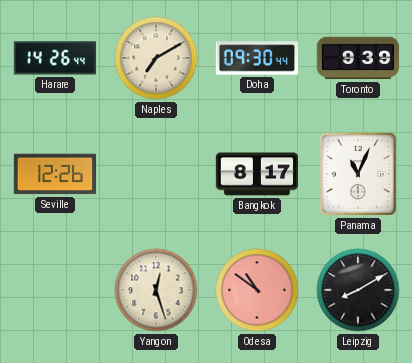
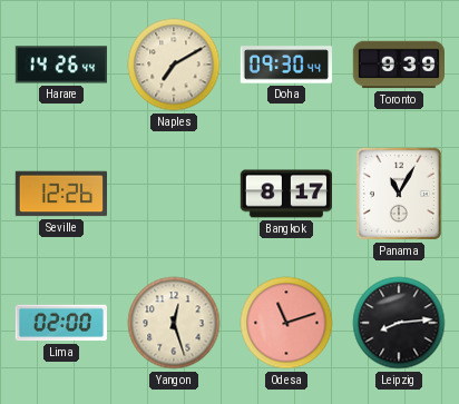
Panama: 11:04 -> 11:05 (399, 194)
Lima: none -> 02:00 (60, 323)
Odesa: 10:51 -> 11:12 (286, 323)
Leipzig: 8:10 -> 8:14 (399, 323)
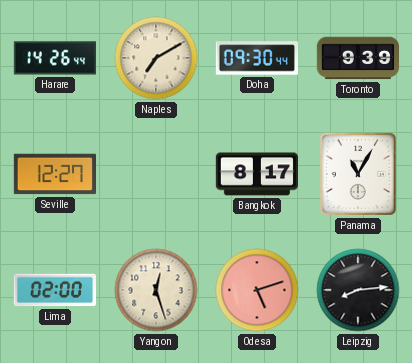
Seville: 12:26 -> 12:27 (54, 174)
Odesa: 11:12 -> 5:12 (257, 290)
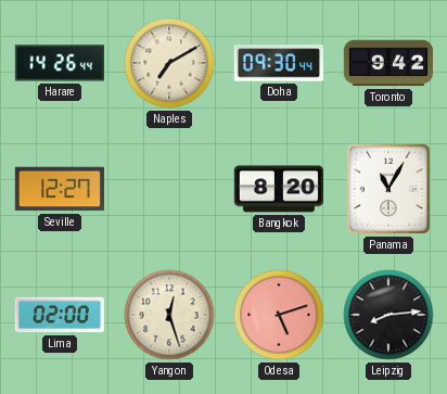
Toronto: 9:39 -> 9:42 (387, 63)
Bangkok: 8:17 -> 8:20 (278, 189)
